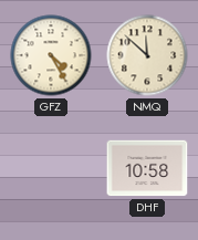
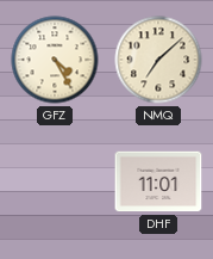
NMQ: 11:52 -> 7:08 (158, 60)
DHF: 10:58 -> 11:01 (158, 181)
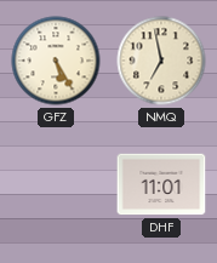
GFZ: 4:25 -> 5:25 (56, 61)
NMQ: 7:08 -> 6:58 (161, 61)
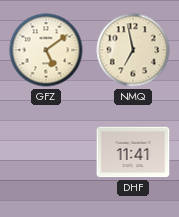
GFZ: 5:25 -> 5:09 (46, 50)
DHF: 11:01 -> 11:41 (133, 152)
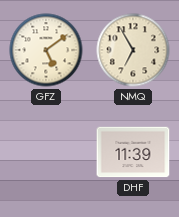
NMQ: 6:58 -> 6:55 (133, 50)
DHF: 11:41 -> 11:39 (133, 152)
